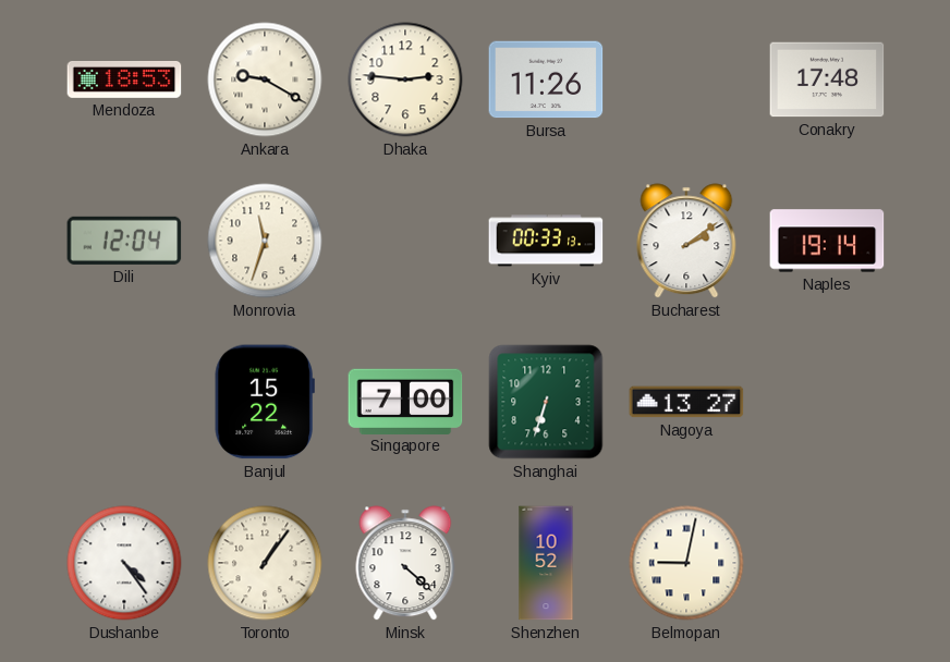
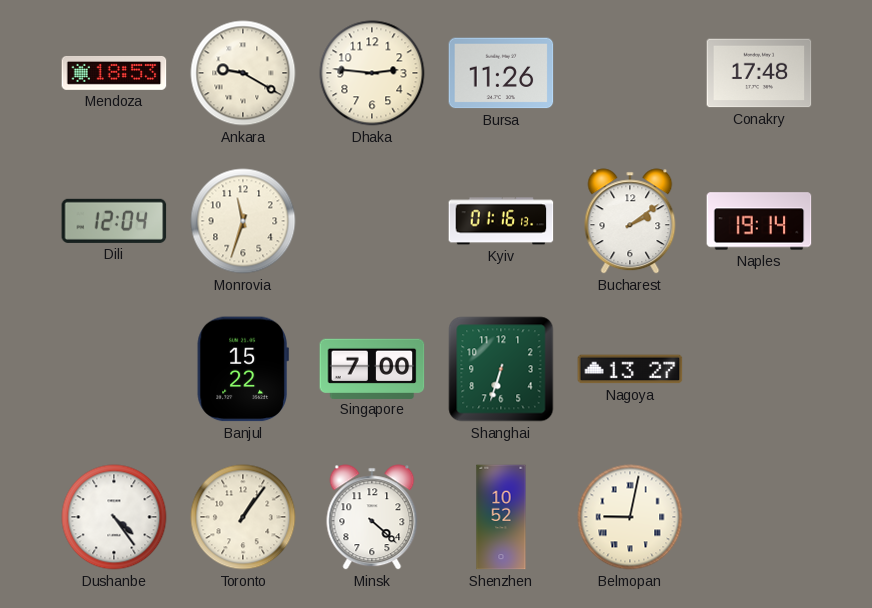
Kyiv: 00:33 -> 01:16 (501, 221)
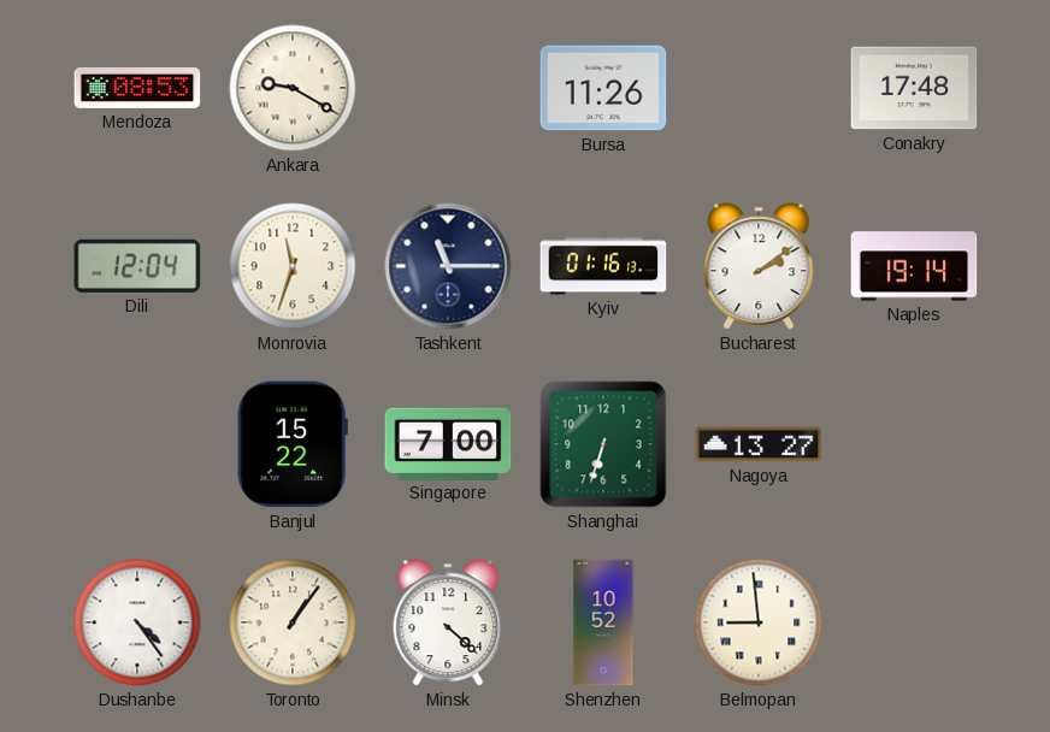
Mendoza: 18:53 -> 08:53 (137, 88)
Dhaka: 2:46 -> none (372, 73)
Tashkent: none -> 11:15 (448, 266)
Belmopan: 9:02 -> 8:59 (759, 622)
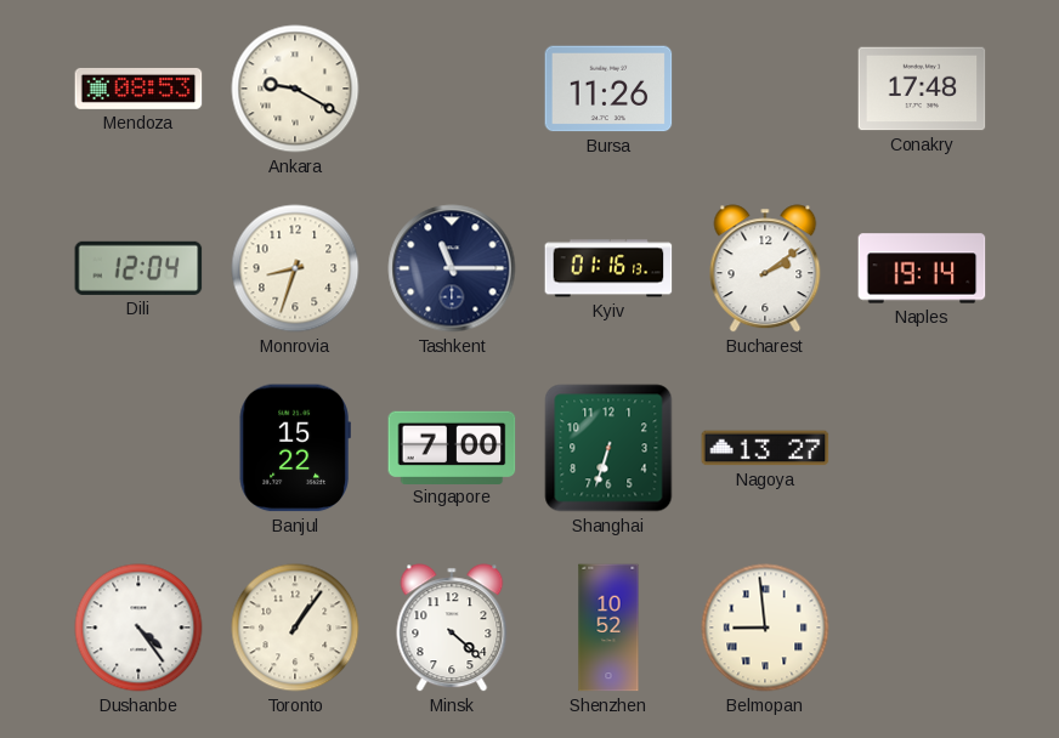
Monrovia: 11:33 -> 8:33 (295, 268)
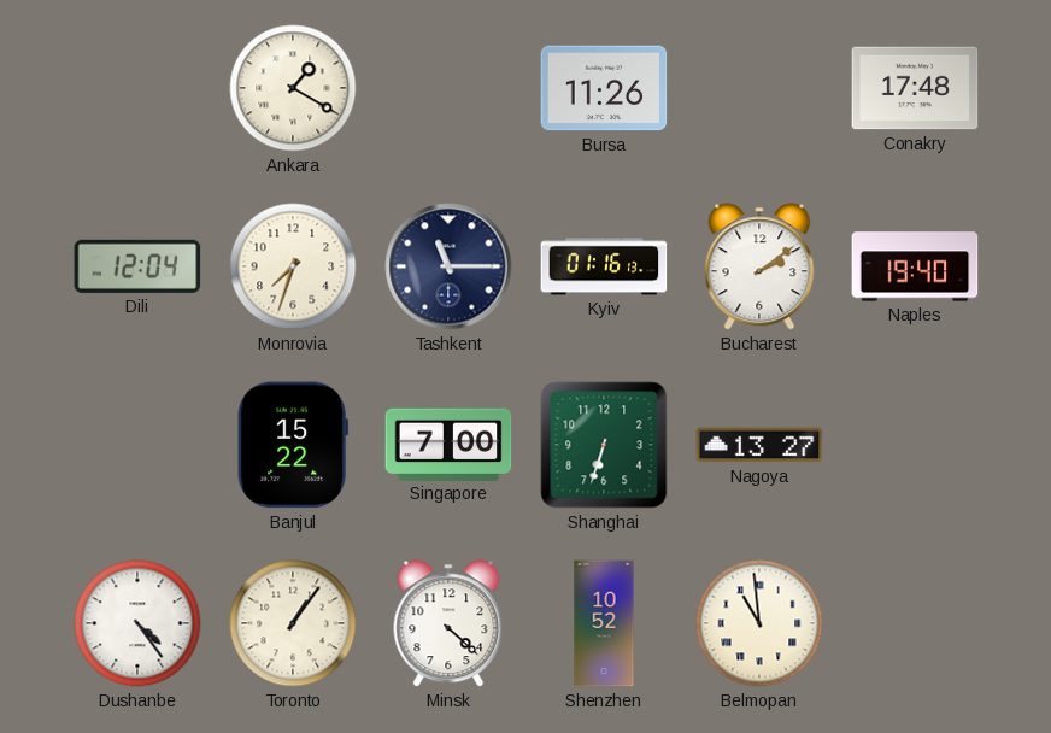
Mendoza: 08:53 -> none (138, 89)
Ankara: 9:20 -> 1:20 (293, 88)
Monrovia: 8:33 -> 7:33 (293, 266)
Naples: 19:14 -> 19:40 (915, 266)
Belmopan: 8:59 -> 10:59 (759, 623)
